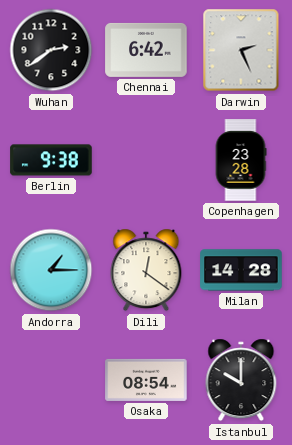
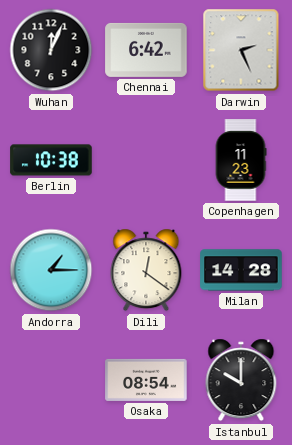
Wuhan: 2:39 -> 12:04 (51, 50)
Berlin: 9:38 -> 10:38 (51, 160)
Copenhagen: 23:28 -> 11:23 (241, 160)
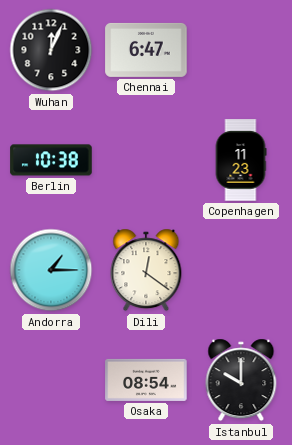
Chennai: 6:42 -> 6:47 (146, 50)
Darwin: 2:26 -> none (241, 50)
Milan: 14:28 -> none (241, 270)
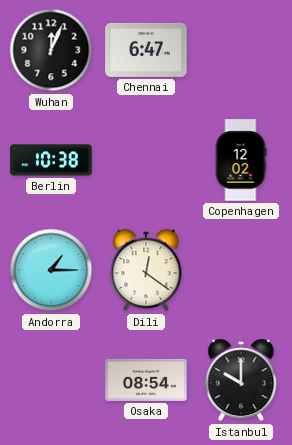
Copenhagen: 11:23 -> 12:02 (241, 160)
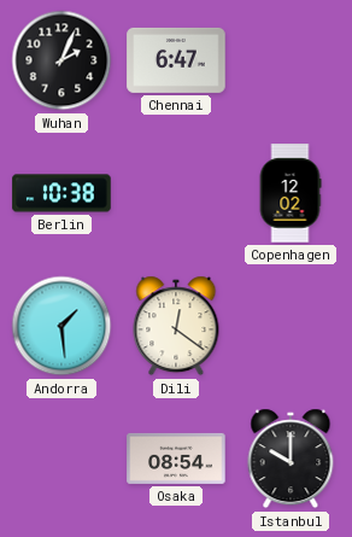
Wuhan: 12:04 -> 2:04 (61, 60)
Andorra: 1:15 -> 1:29 (61, 326)
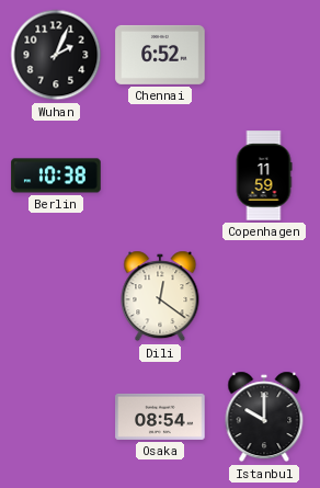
Chennai: 6:47 -> 6:52 (160, 55)
Copenhagen: 12:02 -> 11:59 (264, 175)
Andorra: 1:29 -> none (61, 326)
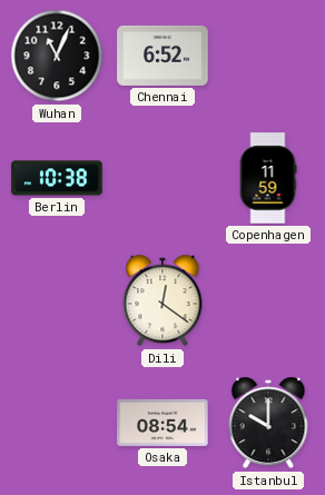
Wuhan: 2:04 -> 11:04 (57, 56)
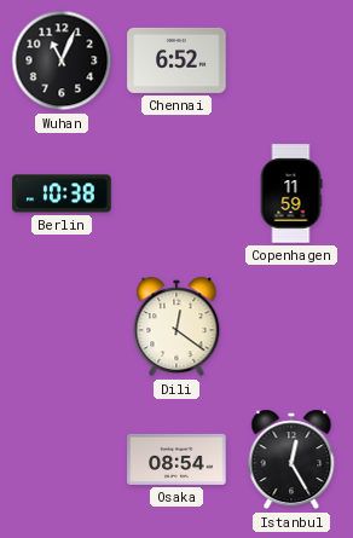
Istanbul: 10:00 -> 12:25 (291, 459)
